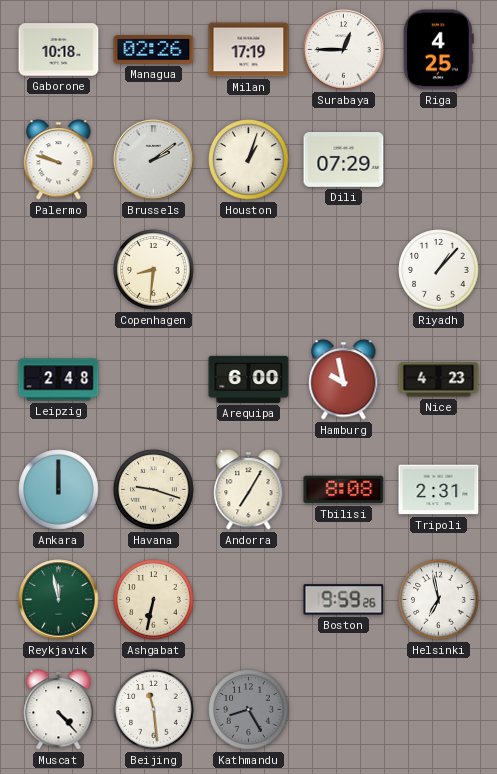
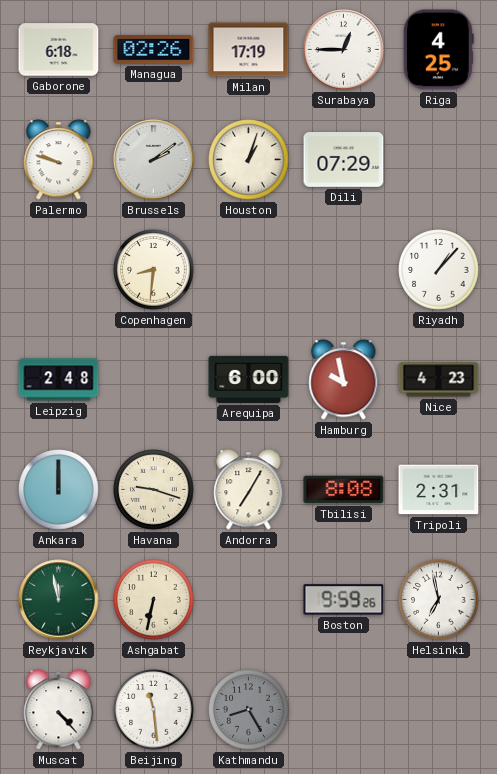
Gaborone: 10:18 -> 6:18 (59, 50)
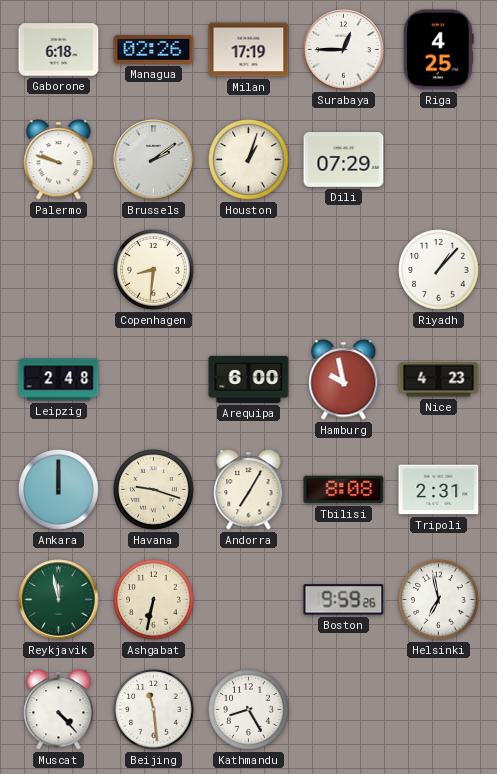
Kathmandu dial: grey -> white (249, 710)
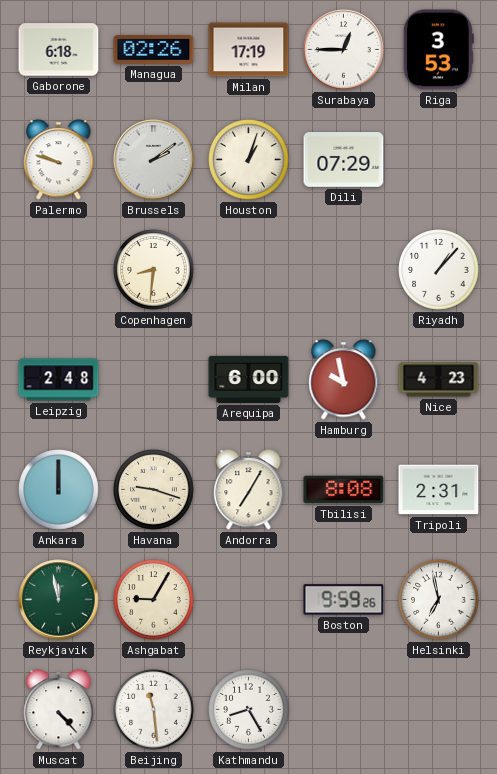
Riga: 4:25 -> 3:53 (438, 50)
Ashgabat: 6:32 -> 9:05 (154, 600)
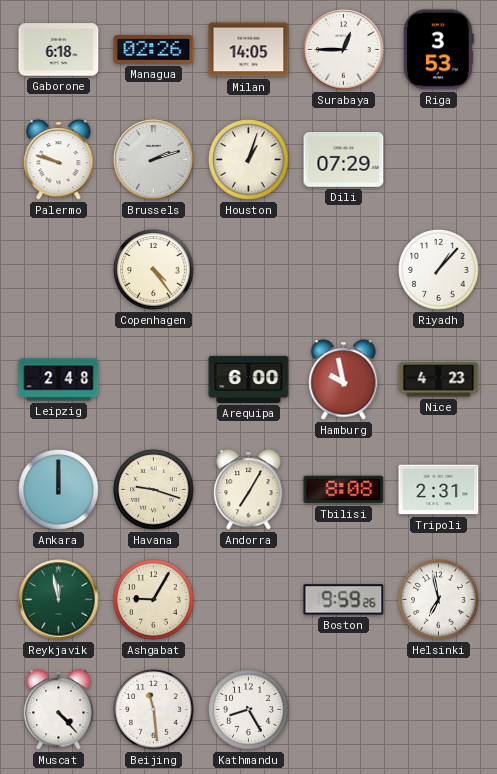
Milan: 17:19 -> 14:05 (249, 50)
Brussels: 2:09 -> 2:12 (154, 160)
Copenhagen: 8:31 -> 4:24 (154, 270)
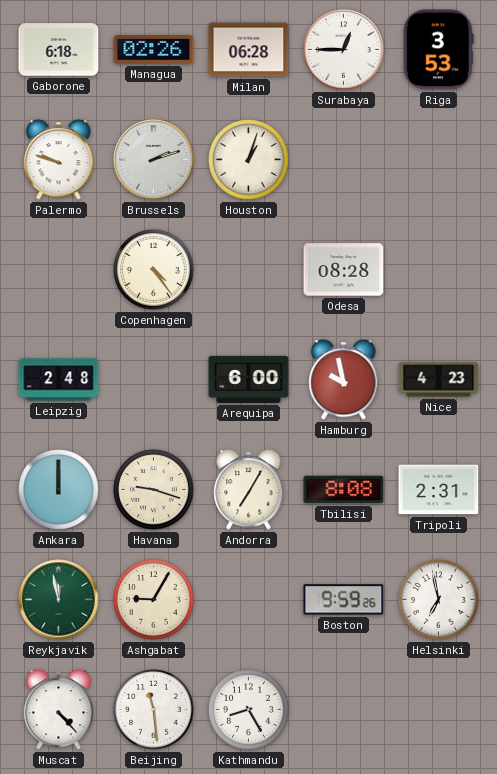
Milan: 14:05 -> 06:28 (249, 50)
Dili: 07:29 -> none (344, 160)
Odesa: none -> 08:28 (344, 270)
Riyadh: 1:07 -> none (439, 270)
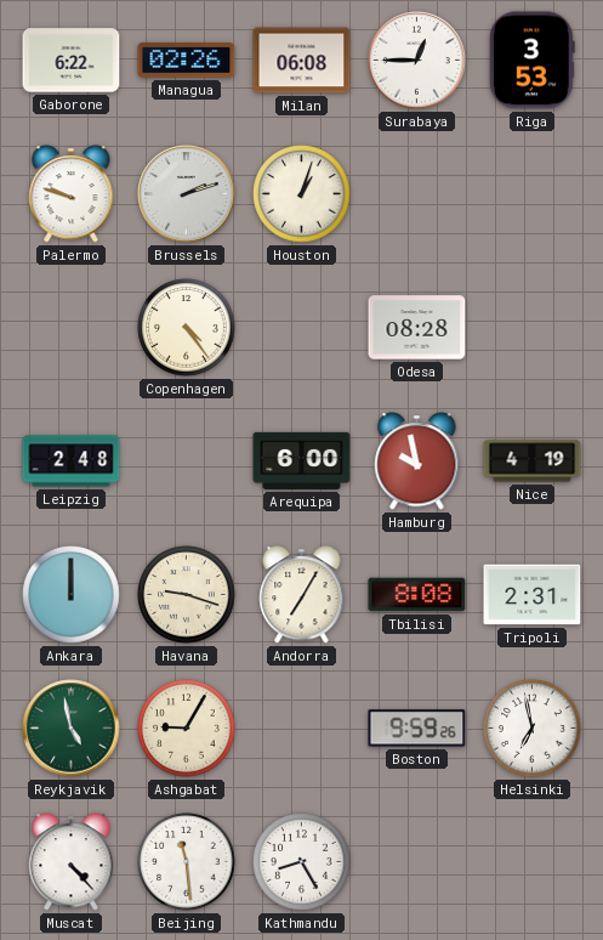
Gaborone: 6:18 -> 6:22 (72, 61)
Milan: 06:28 -> 06:08 (302, 61)
Nice: 4:23 -> 4:19 (533, 461)
Reykjavik: 11:58 -> 4:58 (72, 729)
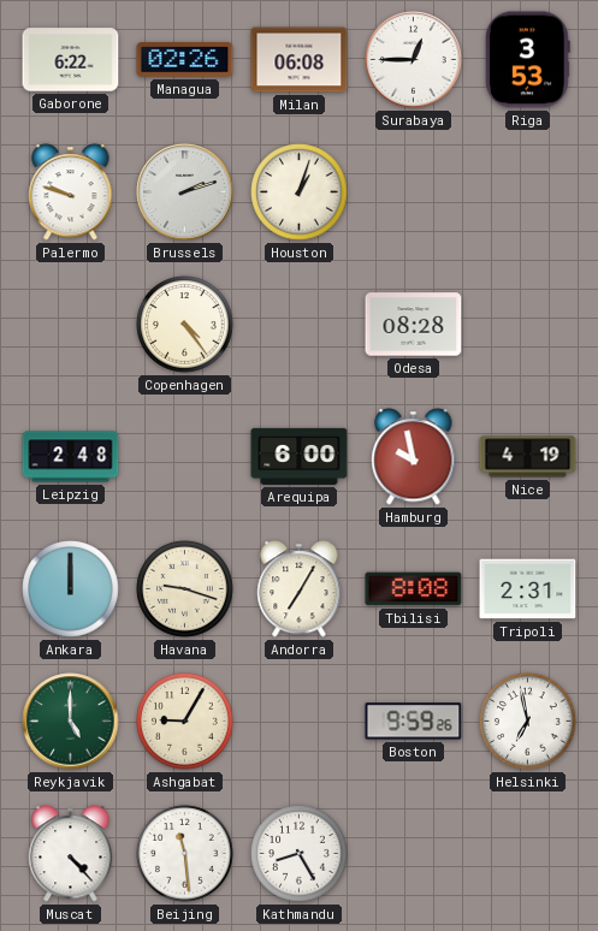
Reykjavik: 4:58 -> 5:00 (71, 722)
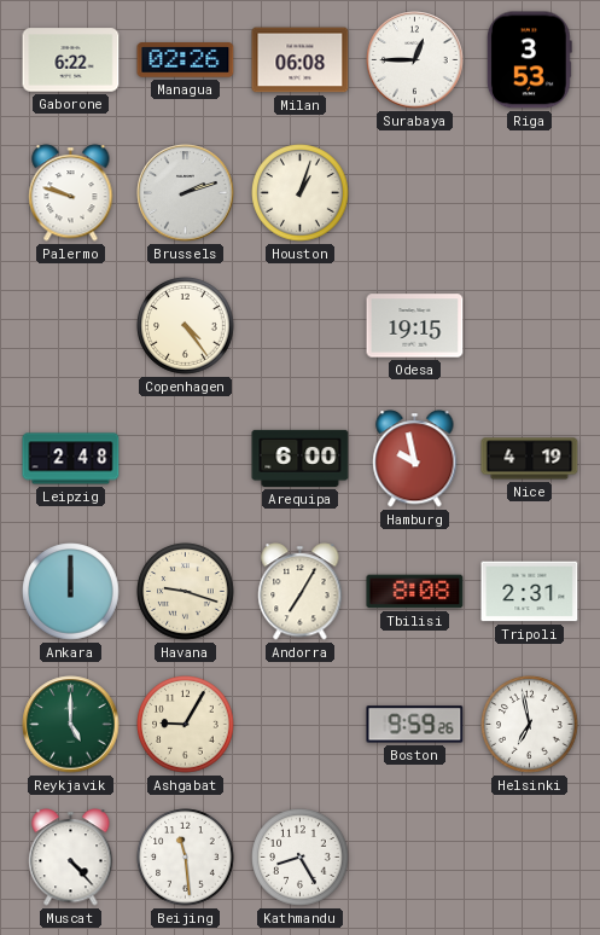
Odesa: 08:28 -> 19:15 (415, 326)
